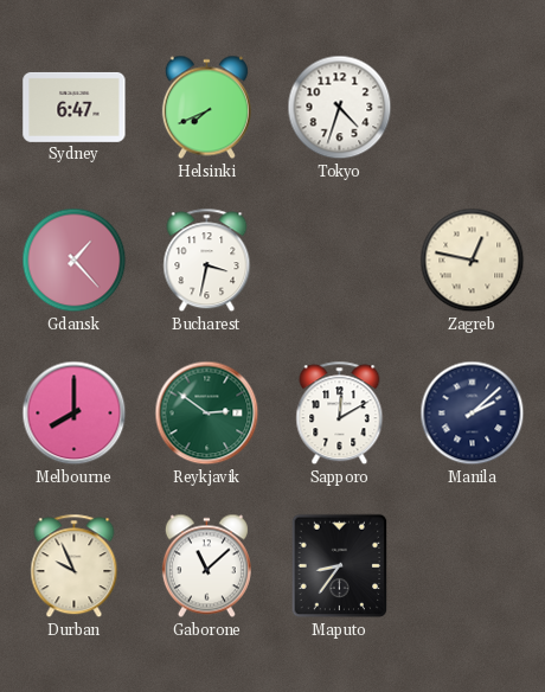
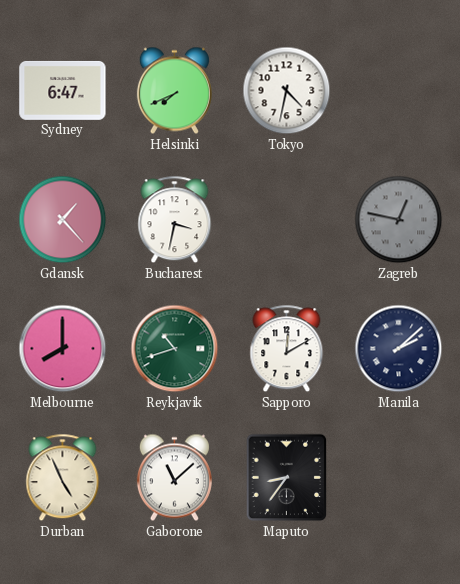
Tokyo: 4:33 -> 4:32 (287, 91)
Zagreb dial: cream -> grey (399, 220)
Reykjavik: 2:51 -> 10:42 (175, 349)
Durban: 9:56 -> 4:56 (63, 478)
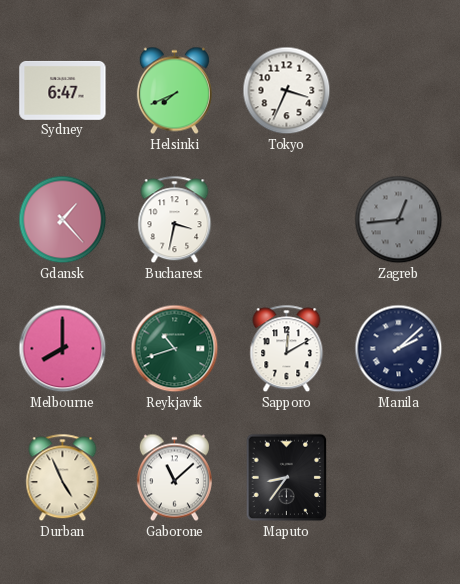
Tokyo: 4:32 -> 3:34 (287, 91)
Zagreb: 12:47 -> 12:44 (399, 220)
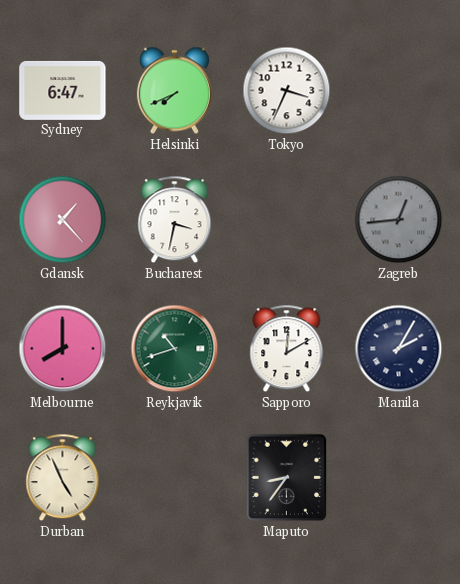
Manila: 2:08 -> 2:05 (399, 349)
Gaborone: 11:08 -> none (174, 478)
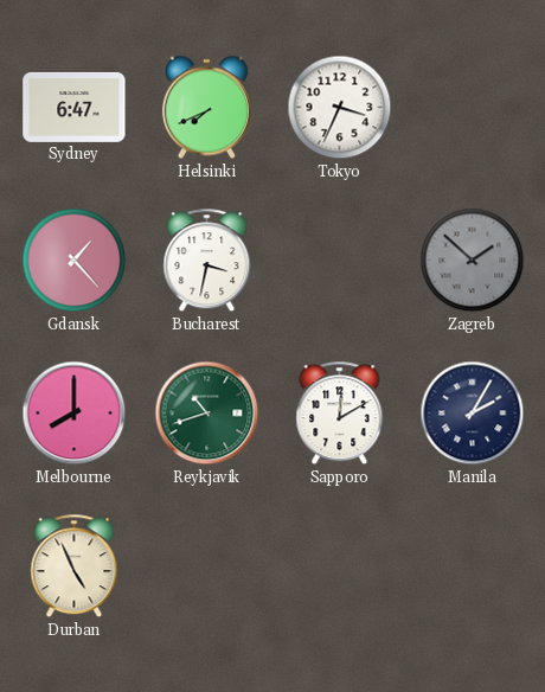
Zagreb: 12:44 -> 1:52 (473, 261)
Maputo: 8:36 -> none (287, 478)
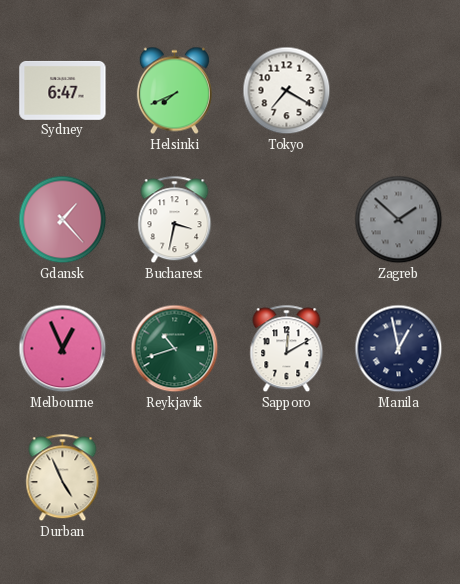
Tokyo: 3:34 -> 7:20 (287, 91)
Melbourne: 8:00 -> 12:56 (63, 349)
Manila: 2:05 -> 12:58 (399, 349)
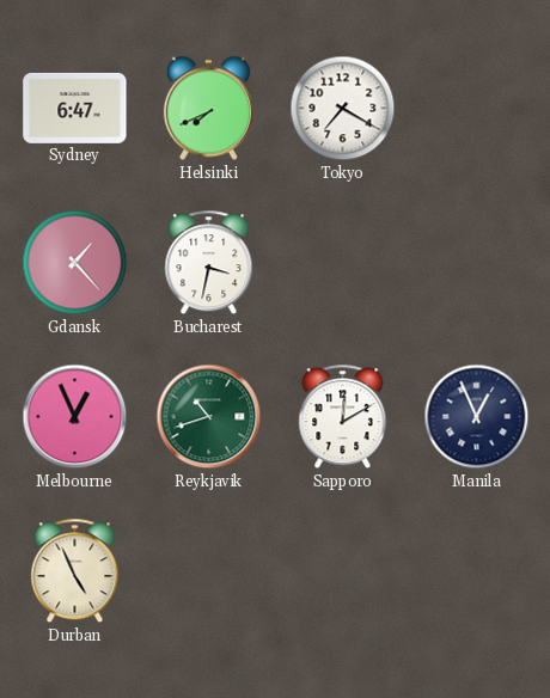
Zagreb: 1:52 -> none (399, 220)
Manila: 12:58 -> 12:56 (477, 417)
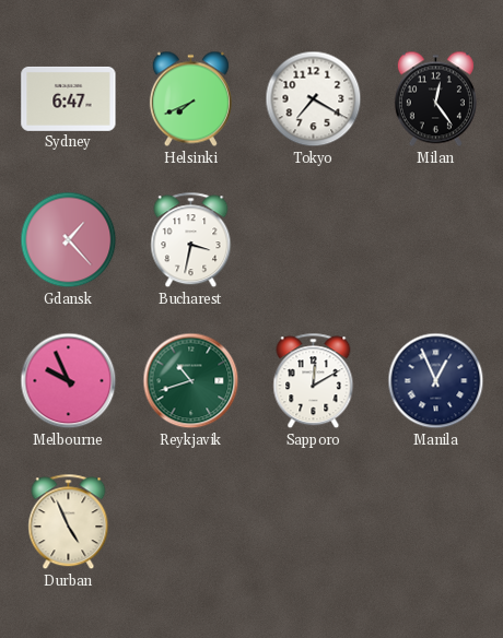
Milan: none -> 12:24 (435, 99)
Melbourne: 12:56 -> 9:56 (69, 381)
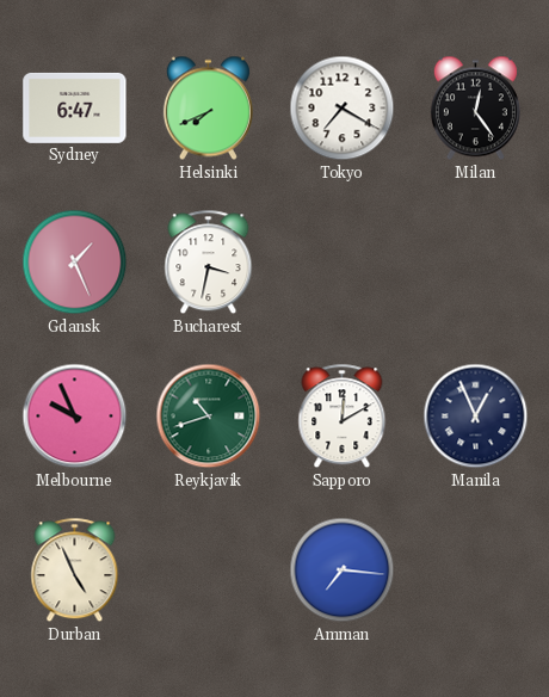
Gdansk: 1:23 -> 1:26 (75, 263)
Amman: none -> 7:16 (343, 570)
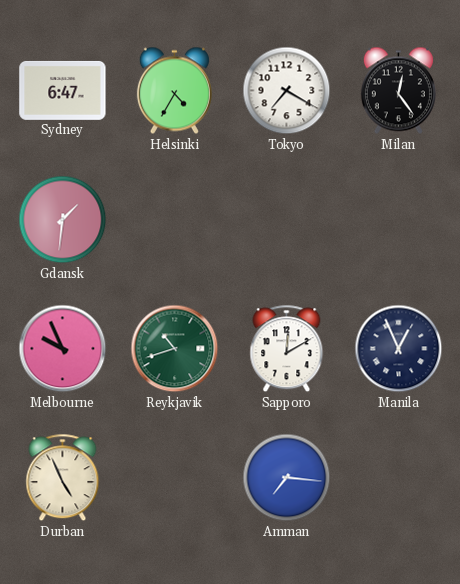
Helsinki: 7:41 -> 4:35 (174, 91)
Gdansk: 1:26 -> 1:31 (63, 220)
Bucharest: 3:32 -> none (209, 263)
